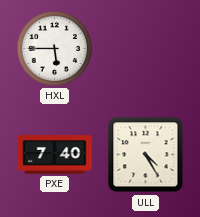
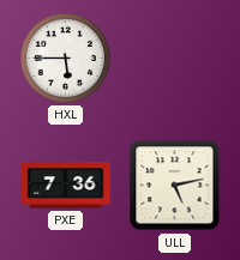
PXE: 7:40 -> 7:36 (66, 186)
ULL: 4:25 -> 5:13 (175, 186)
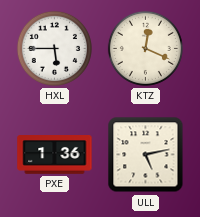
KTZ: none -> 12:19 (145, 48)
PXE: 7:36 -> 1:36 (55, 155)
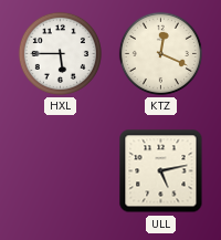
PXE: 1:36 -> none (55, 155)
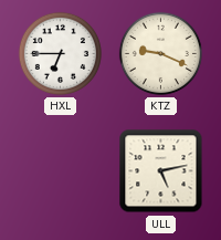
HXL: 5:45 -> 6:45 (60, 53)
KTZ: 12:19 -> 9:19 (160, 53)
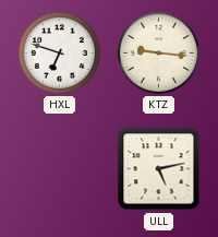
HXL: 6:45 -> 6:48 (59, 52)
KTZ: 9:19 -> 9:16 (158, 52)
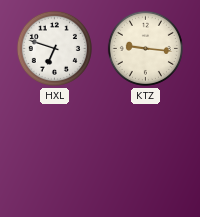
ULL: 5:13 -> none (159, 169)
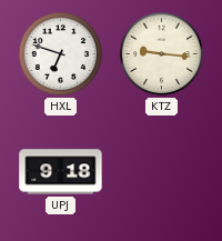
UPJ: none -> 9:18 (61, 172)
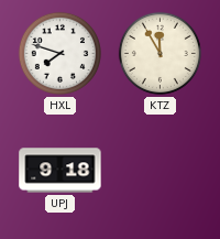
HXL: 6:48 -> 7:48 (59, 53)
KTZ: 9:16 -> 11:55 (159, 53)
